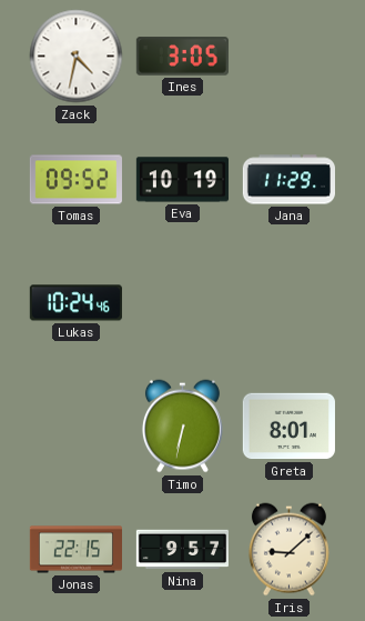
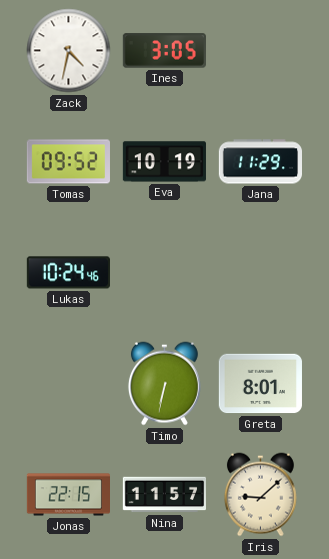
Nina: 9:57 -> 11:57 (164, 495)
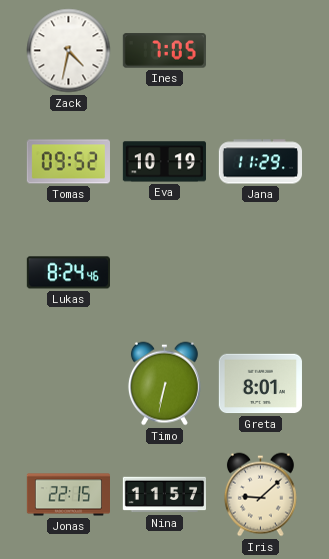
Ines: 3:05 -> 7:05 (164, 51)
Lukas: 10:24 -> 8:24 (68, 273)
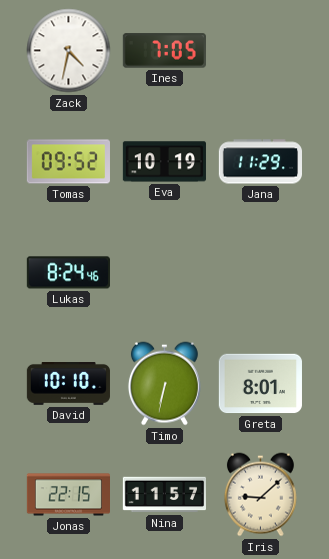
David: none -> 10:10 (68, 384)
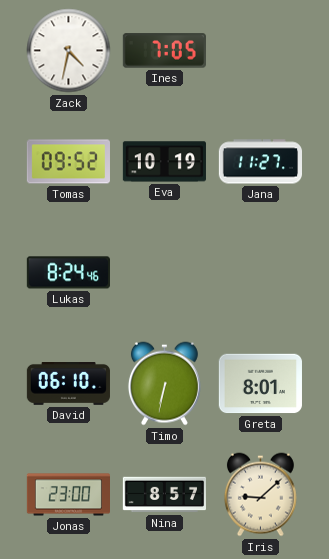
Jana: 11:29 -> 11:27 (260, 162)
David: 10:10 -> 06:10 (68, 384)
Jonas: 22:15 -> 23:00 (68, 495)
Nina: 11:57 -> 8:57 (164, 495)
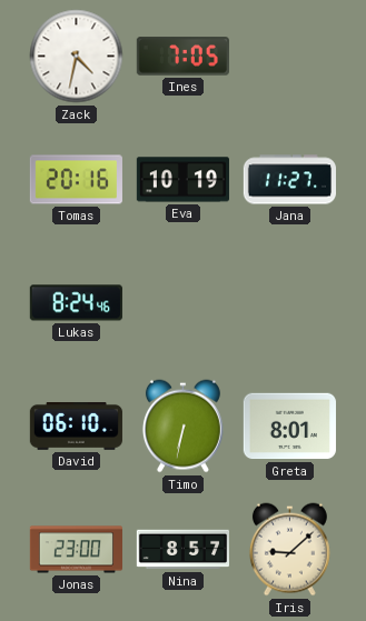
Tomas: 09:52 -> 20:16 (76, 180)
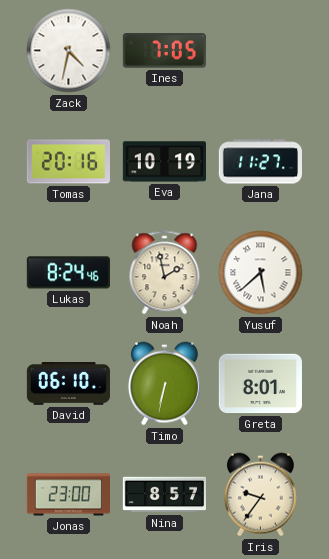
Noah: none -> 1:58 (165, 273)
Yusuf: none -> 5:38 (261, 273)
Iris: 9:08 -> 9:36 (260, 495)
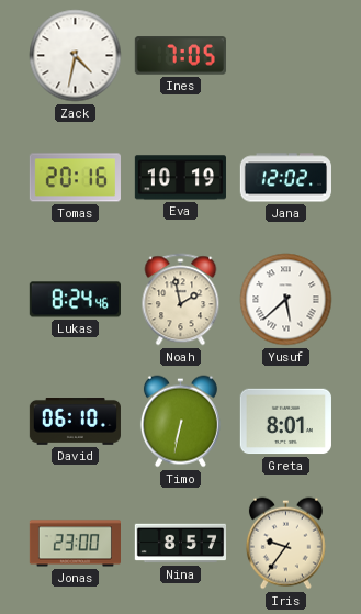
Jana: 11:27 -> 12:02 (285, 178)
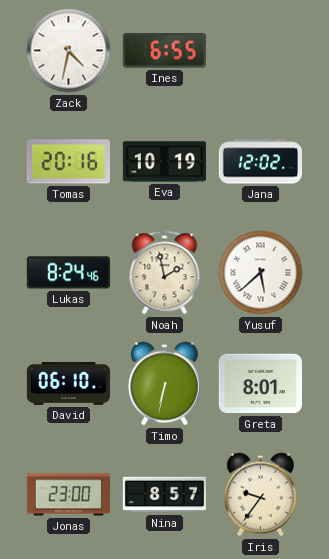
Ines: 7:05 -> 6:55 (164, 51)
